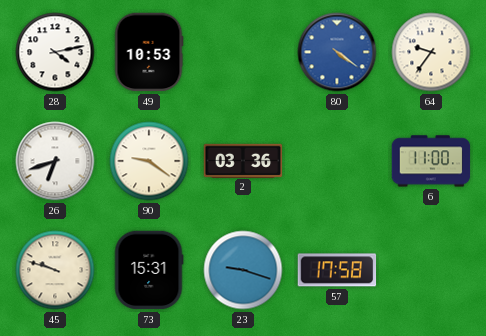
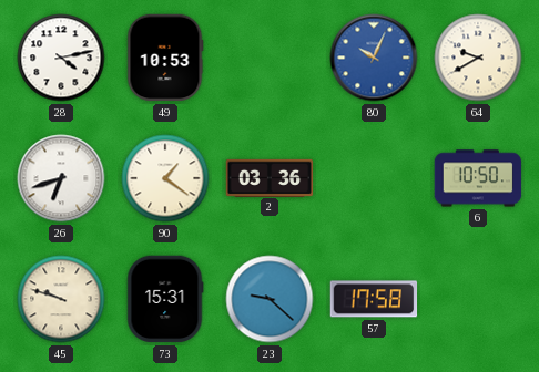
80: 4:21 -> 10:04 (374, 58)
64: 9:36 -> 9:40 (478, 58)
90: 9:21 -> 1:21 (165, 178)
6: 11:00 -> 10:50 (478, 178)
23: 9:18 -> 9:22 (269, 299)
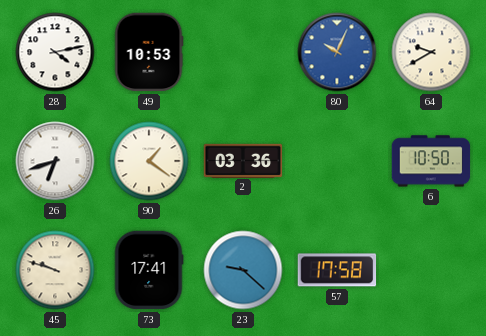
73: 15:31 -> 17:41 (149, 270)
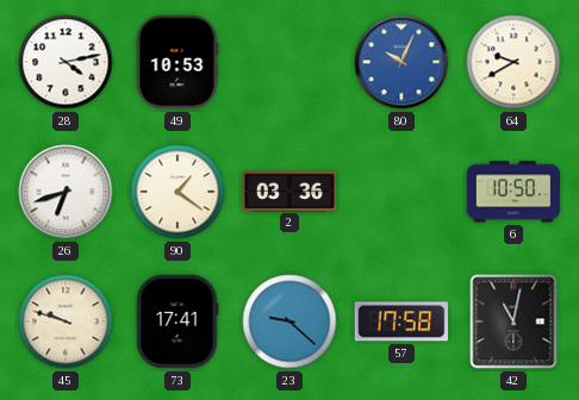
42: none -> 11:02 (513, 321)
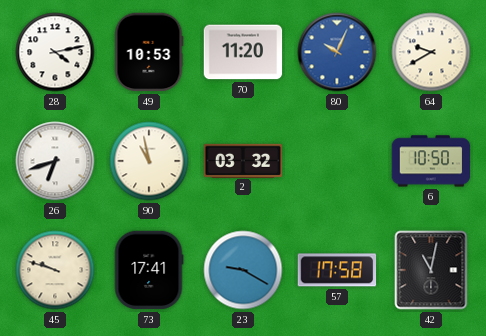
70: none -> 11:20 (243, 52)
90: 1:21 -> 10:58 (149, 161)
2: 03:36 -> 03:32 (243, 160)
23: 9:22 -> 9:20 (243, 270)
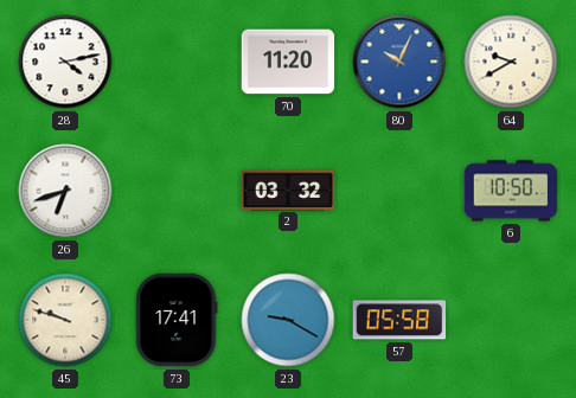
49: 10:53 -> none (149, 52)
90: 10:58 -> none (149, 161)
57: 17:58 -> 05:58 (399, 320)
42: 11:02 -> none (431, 270)
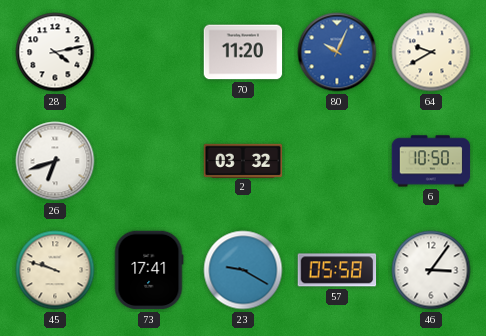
46: none -> 3:06 (431, 270)
